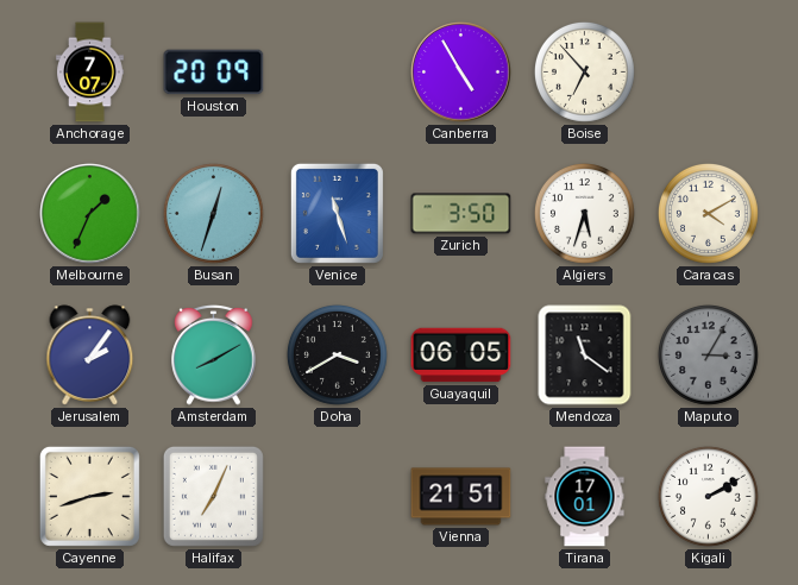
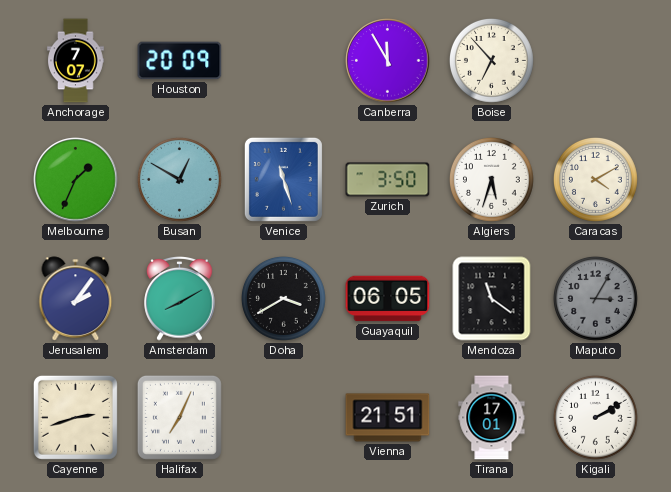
Canberra: 4:55 -> 11:55 (388, 61)
Busan: 12:33 -> 12:50 (180, 180)
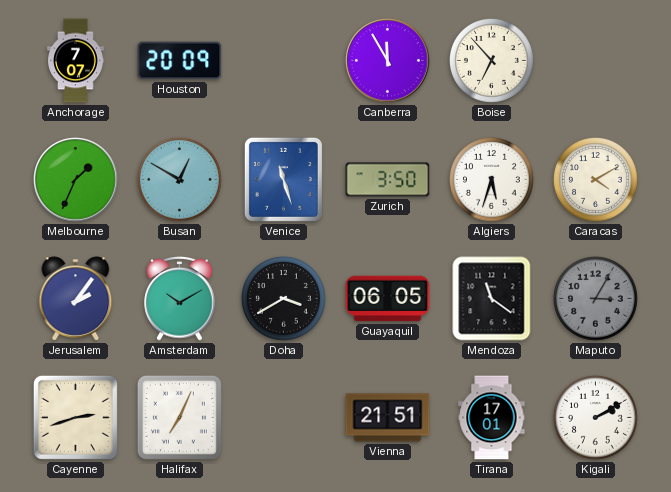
Amsterdam: 8:10 -> 10:10 (180, 299)
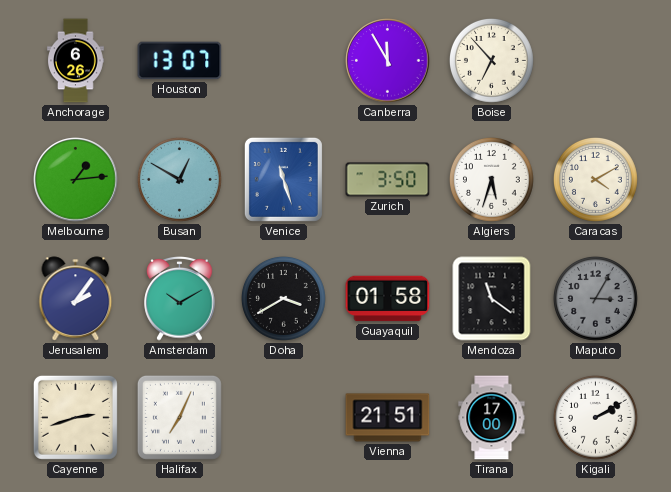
Anchorage: 7:07 -> 6:26 (76, 61)
Houston: 20:09 -> 13:07 (180, 61)
Melbourne: 1:34 -> 1:14 (76, 180)
Guayaquil: 06:05 -> 01:58 (388, 299)
Tirana: 17:01 -> 17:00 (492, 418)
